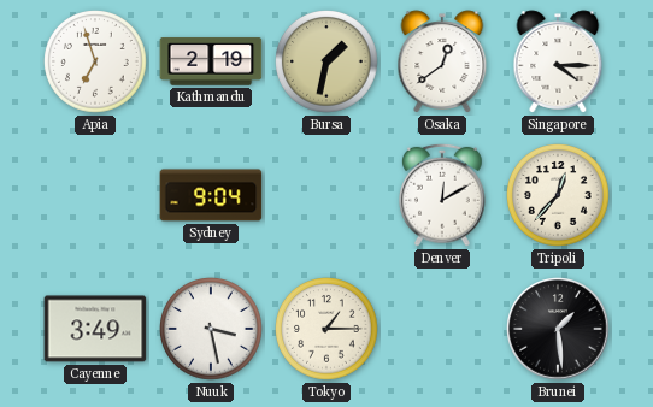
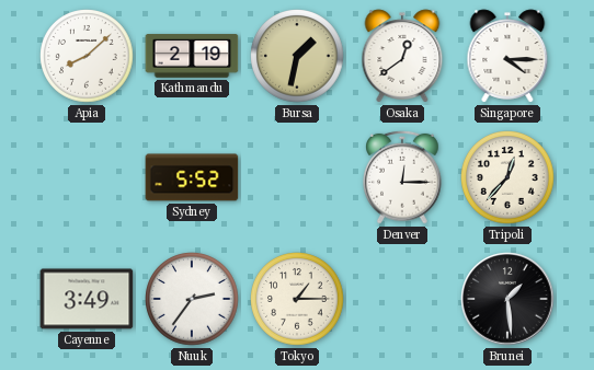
Apia: 6:57 -> 8:08 (87, 56)
Sydney: 9:04 -> 5:52 (192, 177)
Denver: 12:10 -> 12:15 (403, 177)
Nuuk: 3:28 -> 2:36 (192, 299)
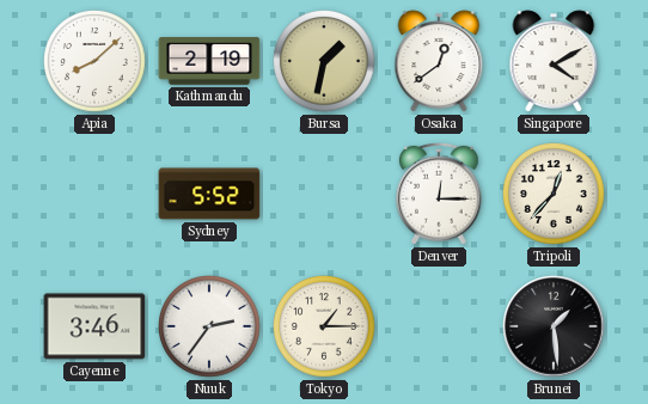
Singapore: 4:15 -> 4:10 (554, 61)
Cayenne: 3:49 -> 3:46 (94, 326)
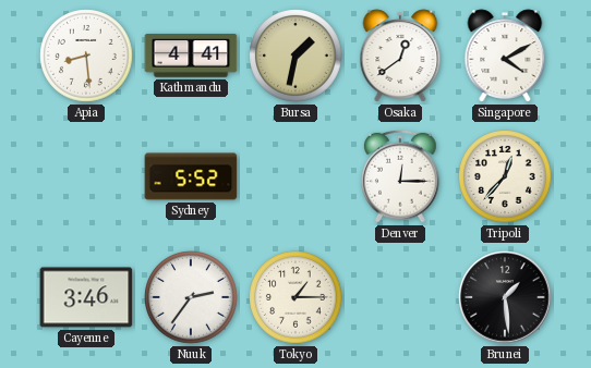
Apia: 8:08 -> 8:29 (86, 56)
Kathmandu: 2:19 -> 4:41 (191, 56)
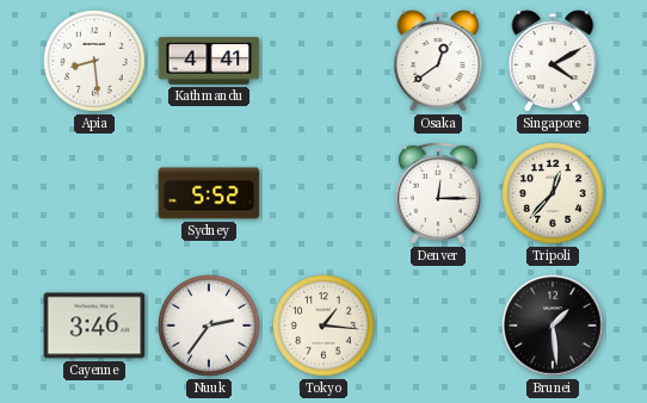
Bursa: 1:32 -> none (295, 56)
Tokyo: 1:15 -> 1:16 (323, 325)
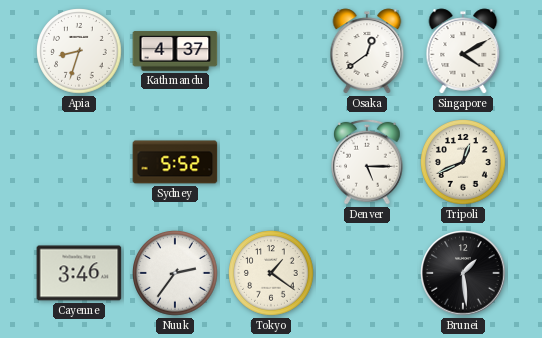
Apia: 8:29 -> 8:33 (79, 51)
Kathmandu: 4:41 -> 4:37 (175, 51)
Denver: 12:15 -> 5:15 (368, 162)
Tripoli: 12:37 -> 12:41 (463, 162)
Tokyo: 1:16 -> 1:21 (271, 273)
